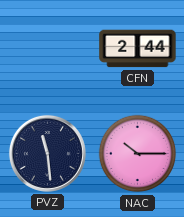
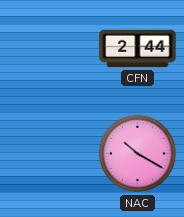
PVZ: 11:29 -> none (47, 153)
NAC: 10:15 -> 10:20 (138, 154)
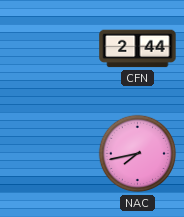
NAC: 10:20 -> 7:43 (138, 154)
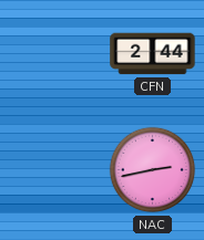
NAC: 7:43 -> 2:43 (153, 170)
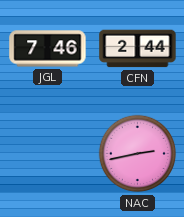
JGL: none -> 7:46 (48, 49)
